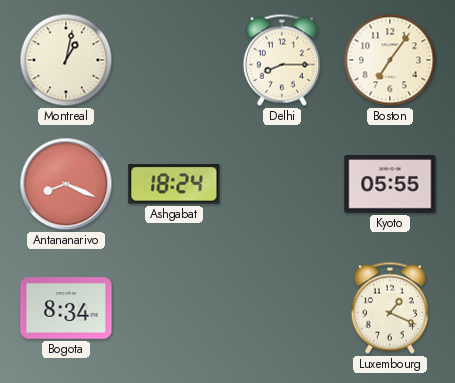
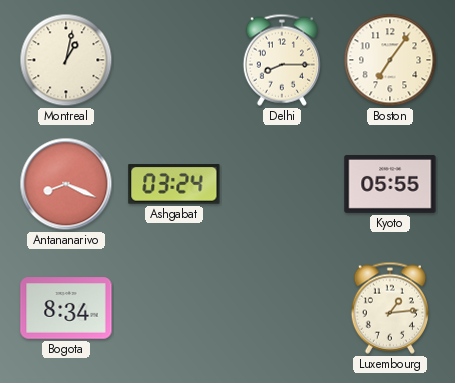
Ashgabat: 18:24 -> 03:24 (174, 184)
Luxembourg: 1:19 -> 1:14 (389, 308)
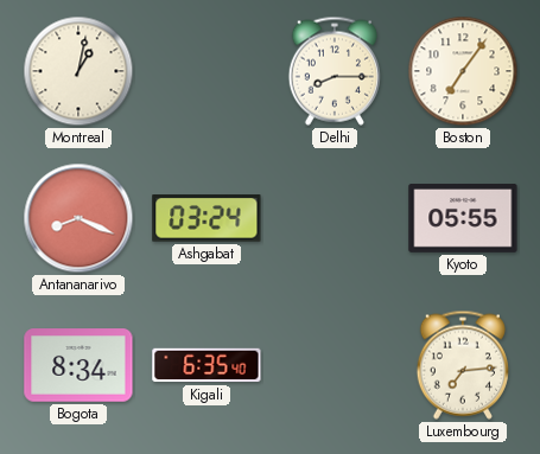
Kigali: none -> 6:35 (207, 365)
Luxembourg: 1:14 -> 7:14 (462, 365)
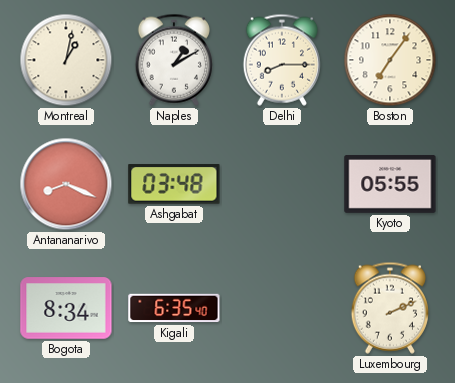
Naples: none -> 1:10 (173, 60)
Ashgabat: 03:24 -> 03:48 (174, 184)
Luxembourg: 7:14 -> 2:11 (389, 308)
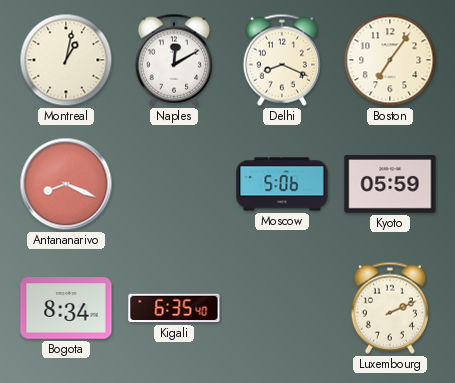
Naples: 1:10 -> 12:10 (173, 60)
Delhi: 8:15 -> 8:19 (281, 60)
Ashgabat: 03:48 -> none (174, 184)
Moscow: none -> 5:06 (282, 184)
Kyoto: 05:55 -> 05:59 (390, 185)
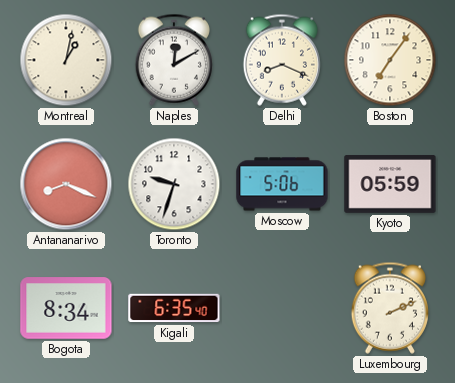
Toronto: none -> 9:33 (174, 184)
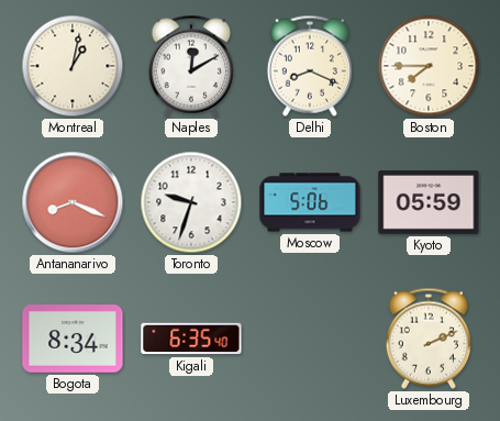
Boston: 7:06 -> 7:45 (429, 66)
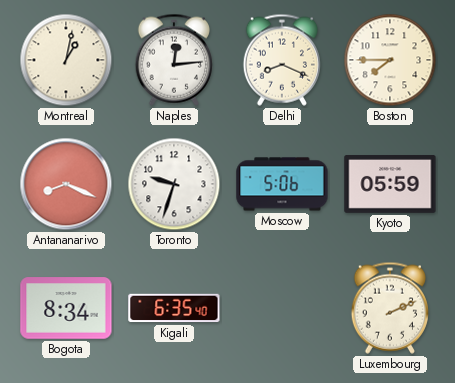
Naples: 12:10 -> 12:14 (173, 60)
